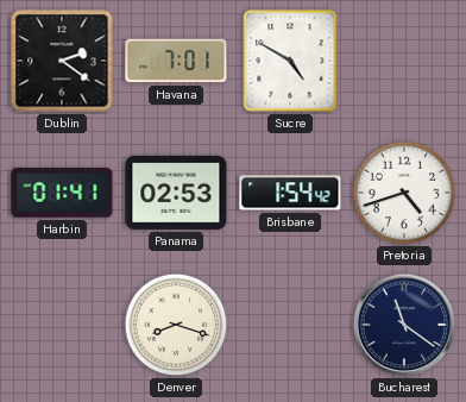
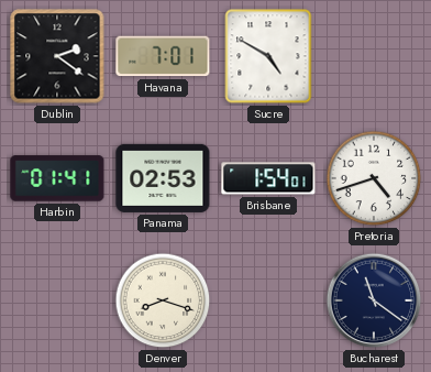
Brisbane: 1:54:42 -> 1:54:01 (268, 178)
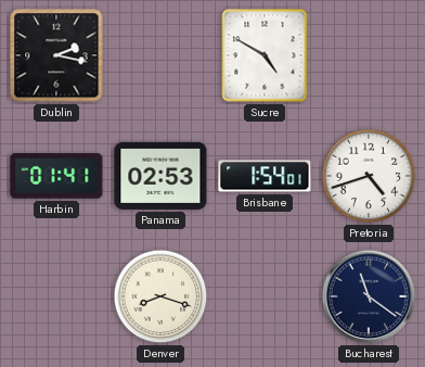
Dublin: 2:21 -> 2:17 (56, 55)
Havana: 7:01 -> none (163, 56)
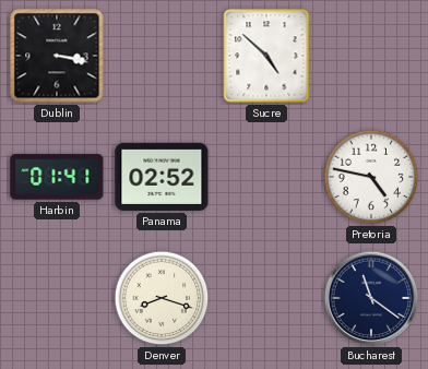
Dublin: 2:17 -> 3:17 (57, 56)
Sucre: 4:50 -> 4:52 (266, 56)
Panama: 02:53 -> 02:52 (162, 177)
Brisbane: 1:54 -> none (265, 176)
Pretoria: 4:42 -> 4:47 (371, 177)
